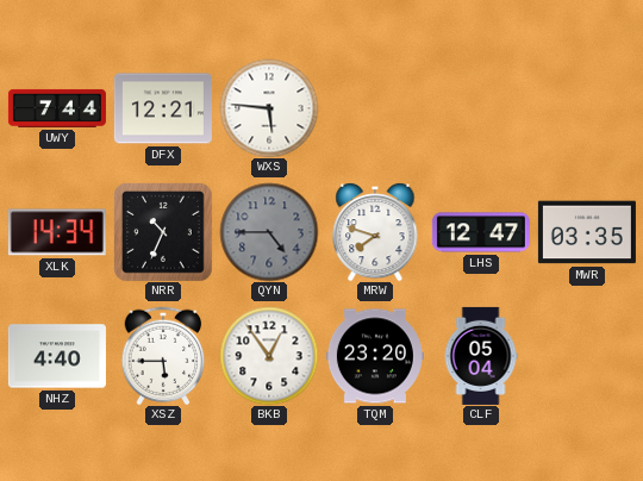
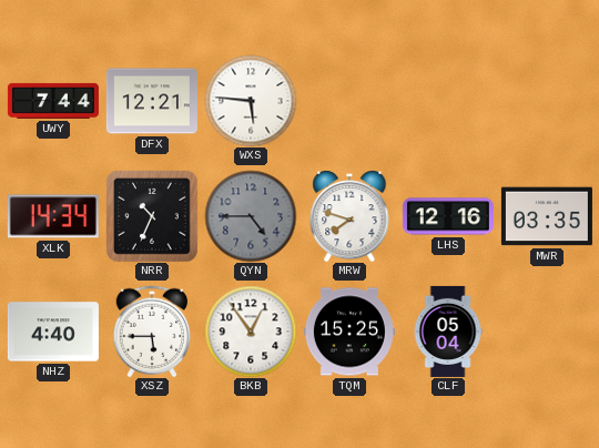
LHS: 12:47 -> 12:16 (448, 216)
TQM: 23:20 -> 15:25 (349, 332)
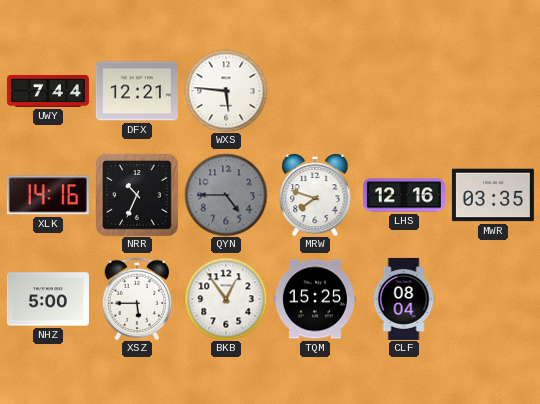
XLK: 14:34 -> 14:16 (48, 195)
NHZ: 4:40 -> 5:00 (48, 299)
CLF: 05:04 -> 08:04 (404, 299)
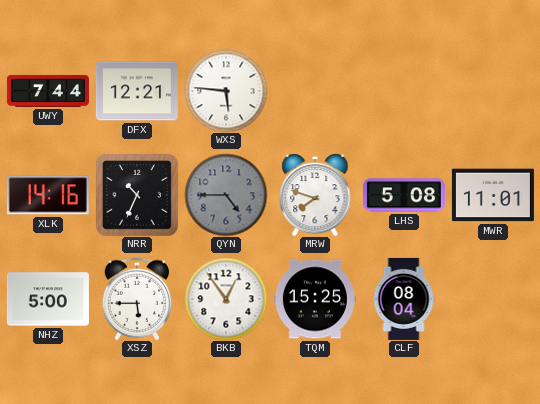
LHS: 12:16 -> 5:08 (404, 195)
MWR: 03:35 -> 11:01 (493, 195)
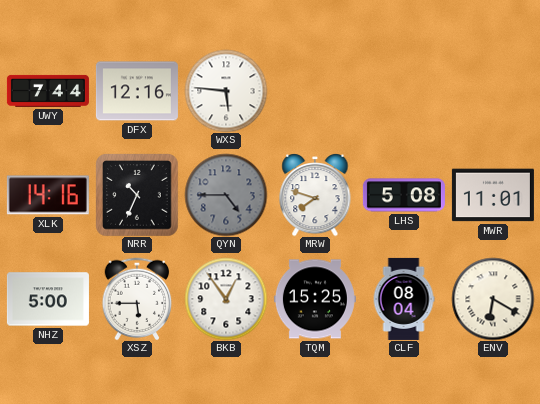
DFX: 12:21 -> 12:16 (137, 91)
ENV: none -> 6:20 (493, 299)
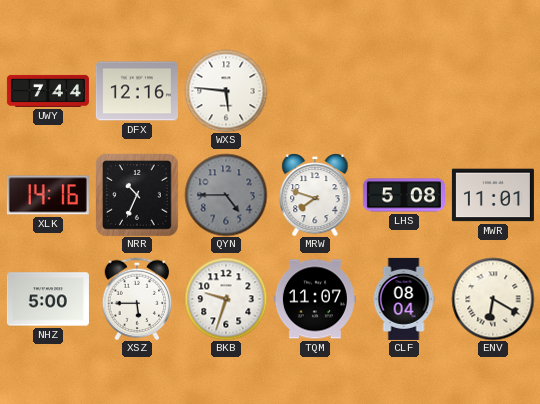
BKB: 12:54 -> 9:33 (226, 299)
TQM: 15:25 -> 11:07 (315, 299)
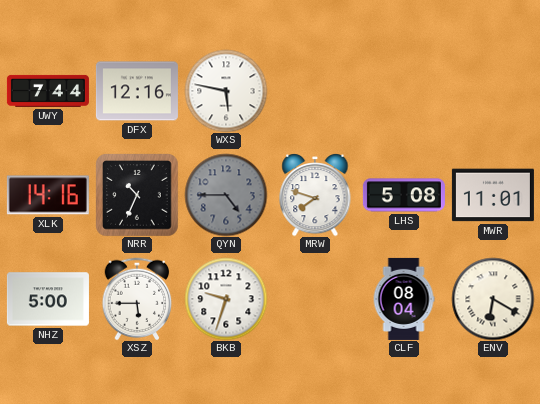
WXS: 5:46 -> 5:47 (226, 91)
TQM: 11:07 -> none (315, 299)
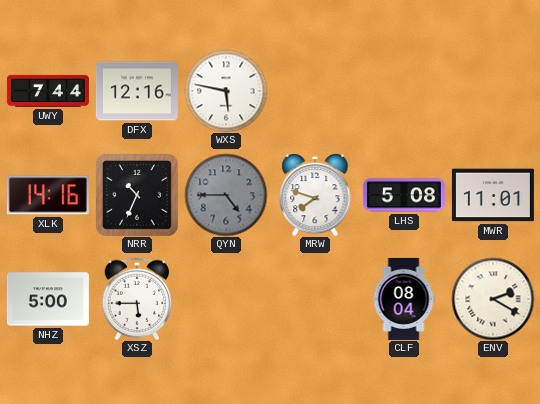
BKB: 9:33 -> none (226, 299)
ENV: 6:20 -> 2:20 (493, 299)
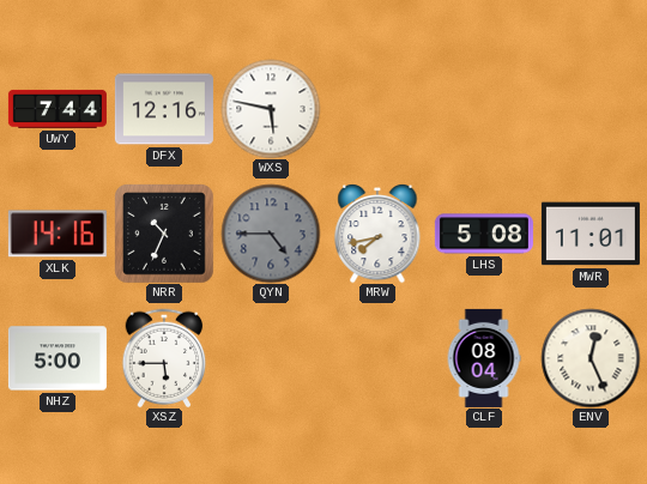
MRW: 7:48 -> 7:43 (377, 234)
ENV: 2:20 -> 12:26 (591, 358)
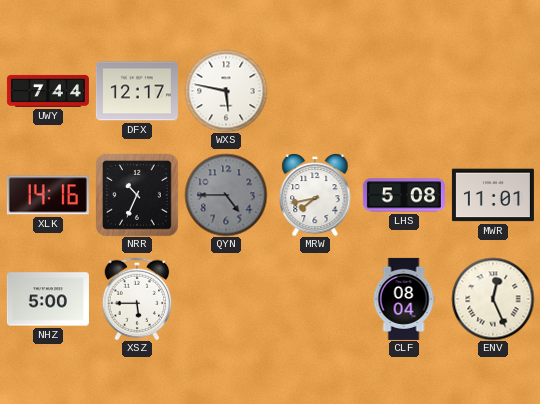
DFX: 12:16 -> 12:17 (137, 91)
